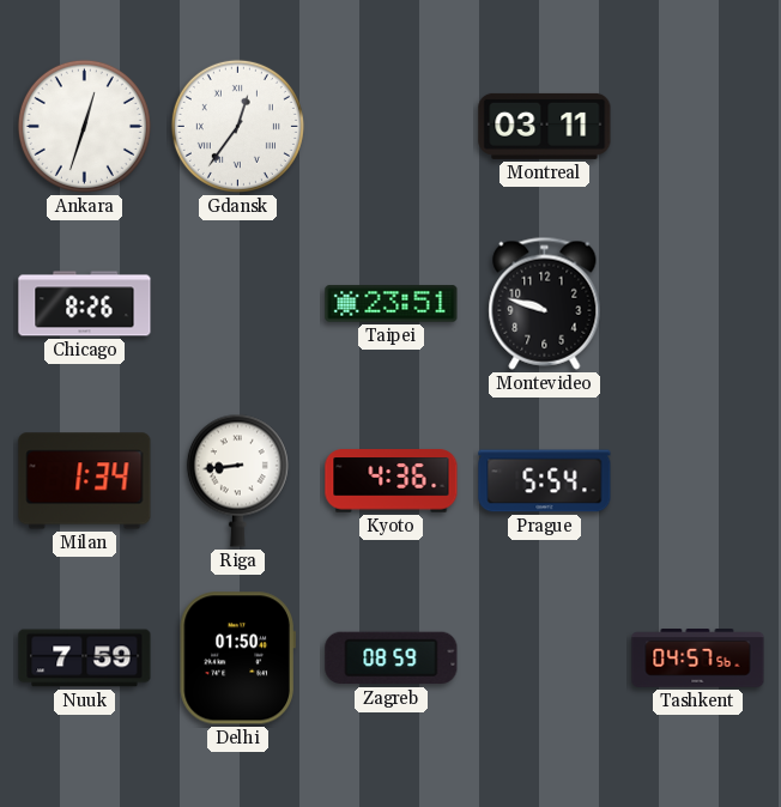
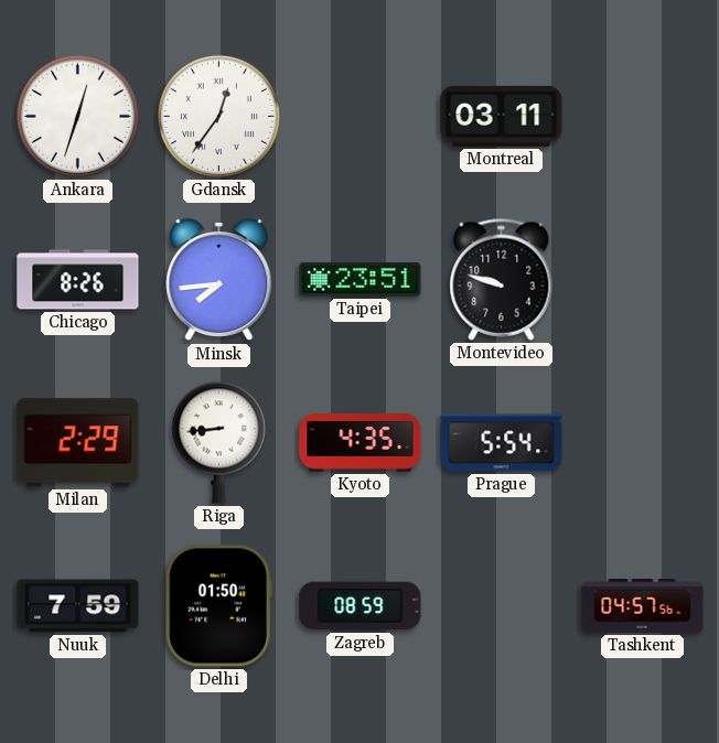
Minsk: none -> 7:44 (219, 280)
Milan: 1:34 -> 2:29 (78, 443)
Kyoto: 4:36 -> 4:35 (361, 443)
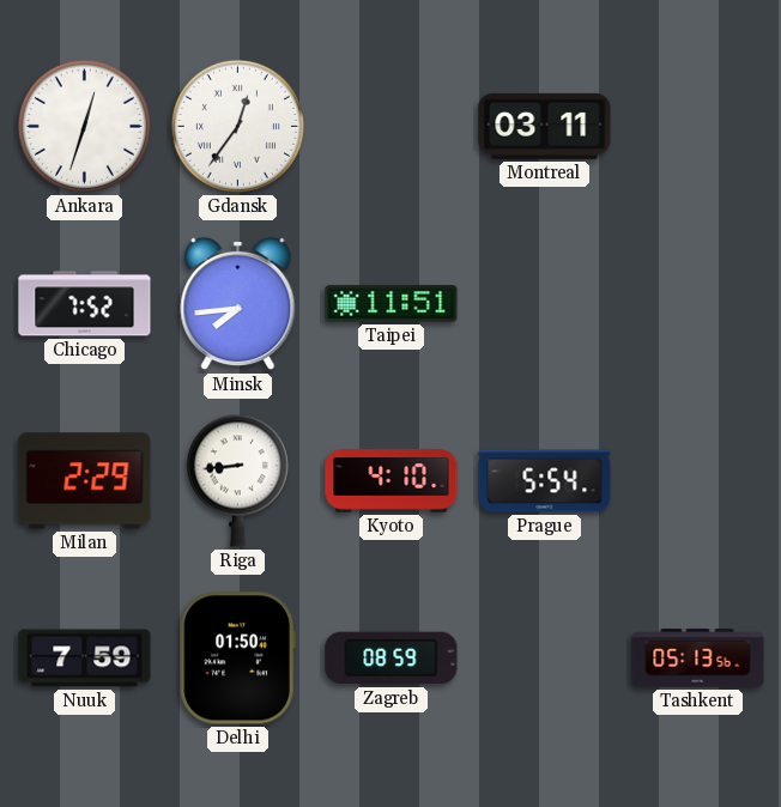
Chicago: 8:26 -> 7:52 (85, 304)
Taipei: 23:51 -> 11:51 (392, 304)
Montevideo: 9:48 -> none (502, 279)
Kyoto: 4:35 -> 4:10 (392, 481)
Tashkent: 04:57 -> 05:13 (698, 659)
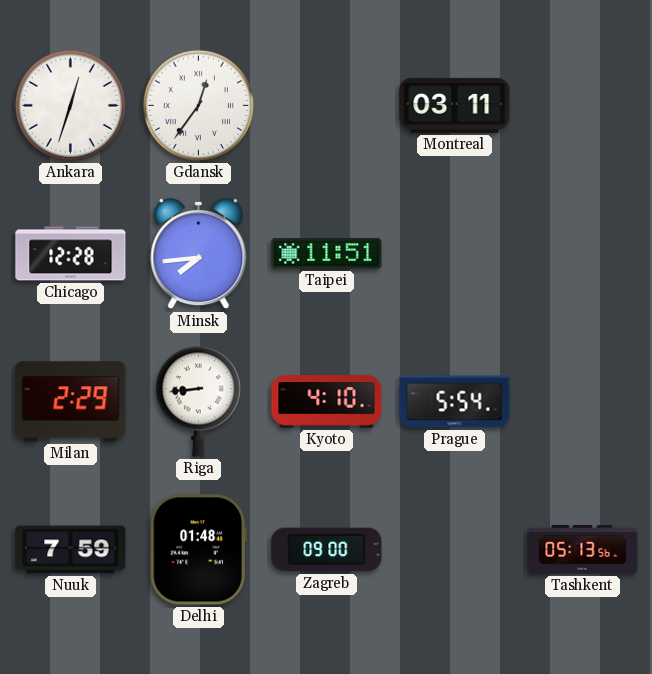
Chicago: 7:52 -> 12:28 (71, 254)
Delhi: 01:50 -> 01:48 (198, 550)
Zagreb: 08:59 -> 09:00 (327, 550)
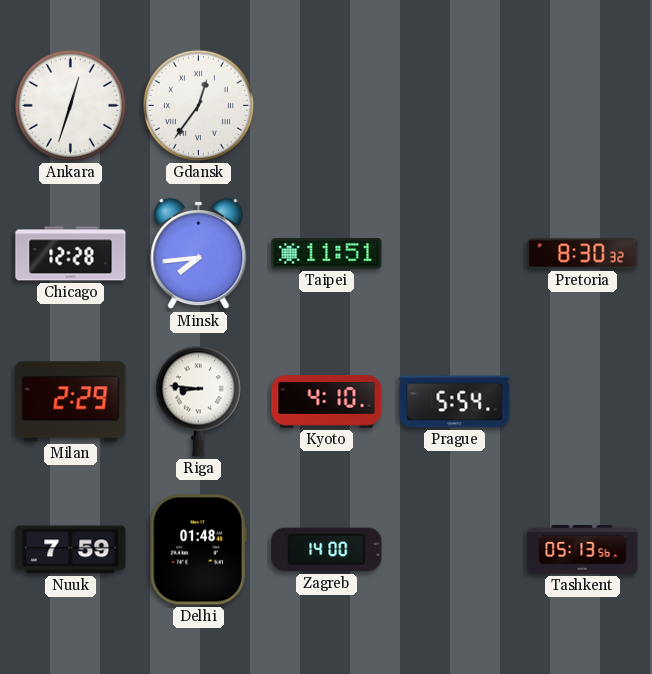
Montreal: 03:11 -> none (455, 105)
Pretoria: none -> 8:30 (583, 254)
Riga: 8:44 -> 8:46 (198, 401)
Zagreb: 09:00 -> 14:00 (327, 550)
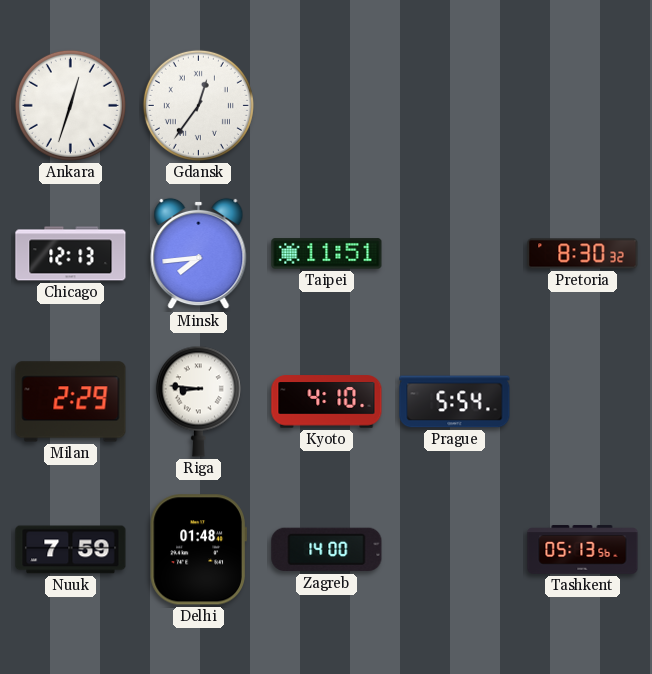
Chicago: 12:28 -> 12:13 (71, 254)
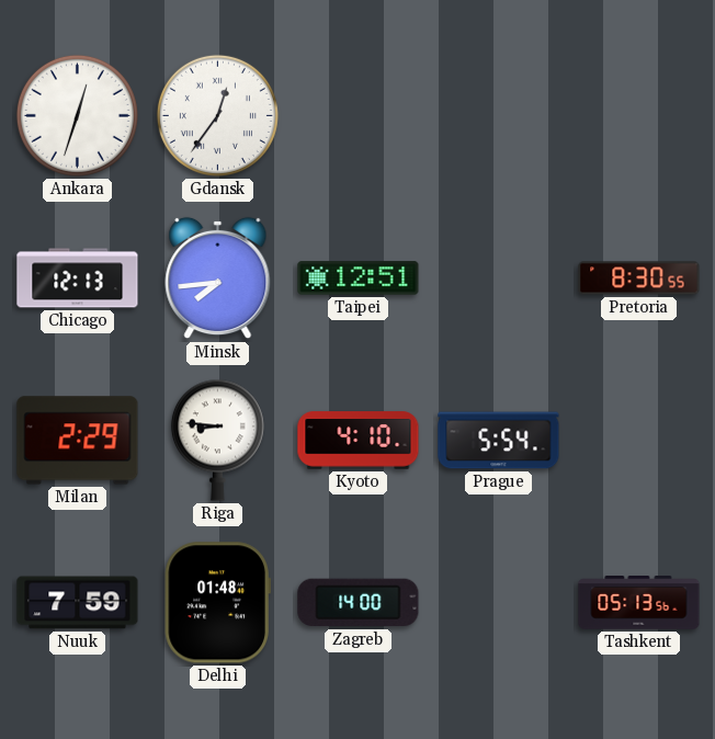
Taipei: 11:51 -> 12:51 (359, 278)
Pretoria: 8:30:32 -> 8:30:55 (639, 278)
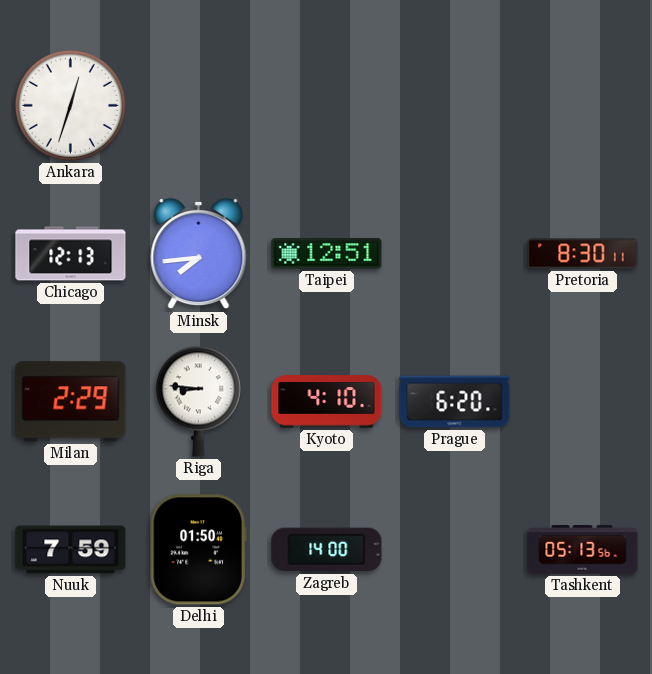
Gdansk: 12:36 -> none (217, 115)
Pretoria: 8:30:55 -> 8:30:11 (583, 254)
Prague: 5:54 -> 6:20 (455, 402)
Delhi: 01:48 -> 01:50 (198, 550)
